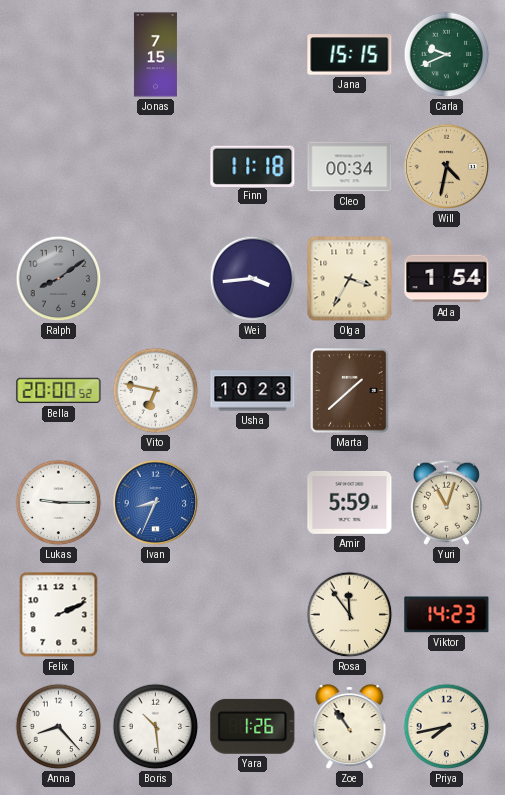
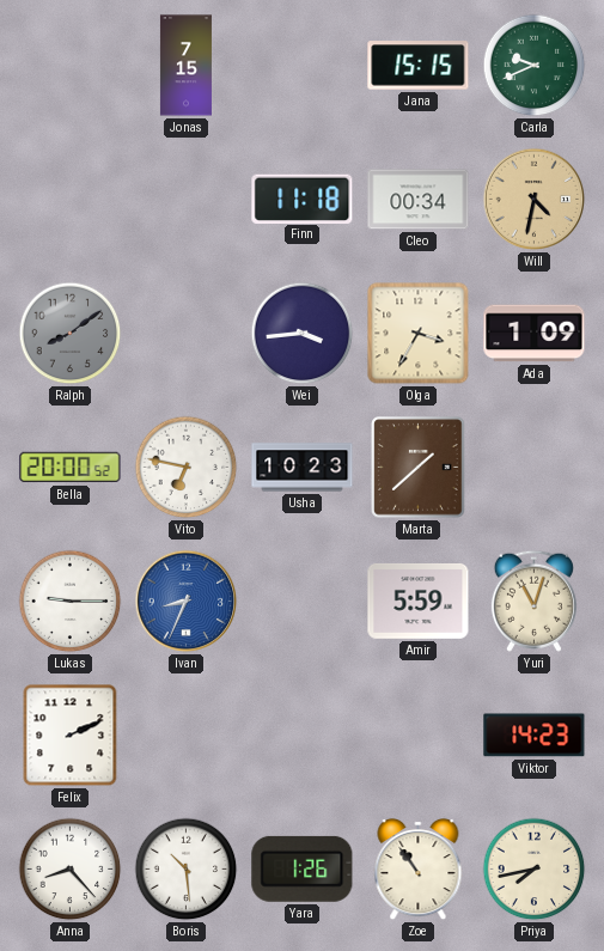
Ada: 1:54 -> 1:09 (535, 334)
Rosa: 11:54 -> none (350, 615)
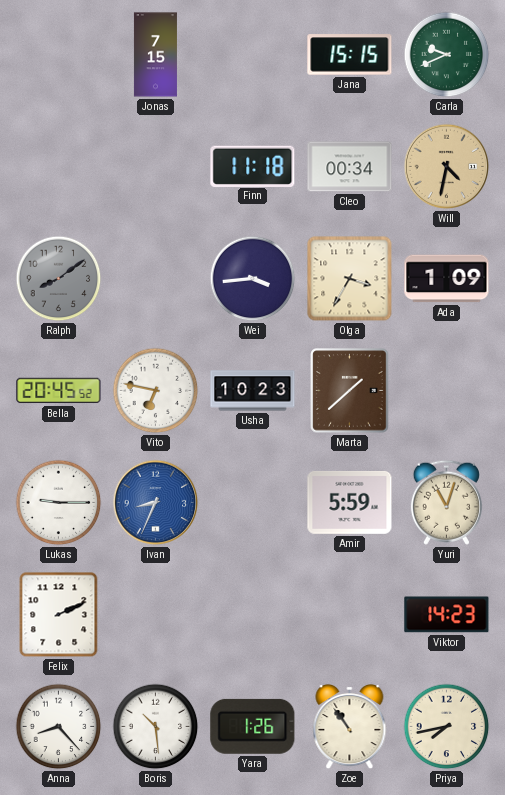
Bella: 20:00 -> 20:45 (59, 391)
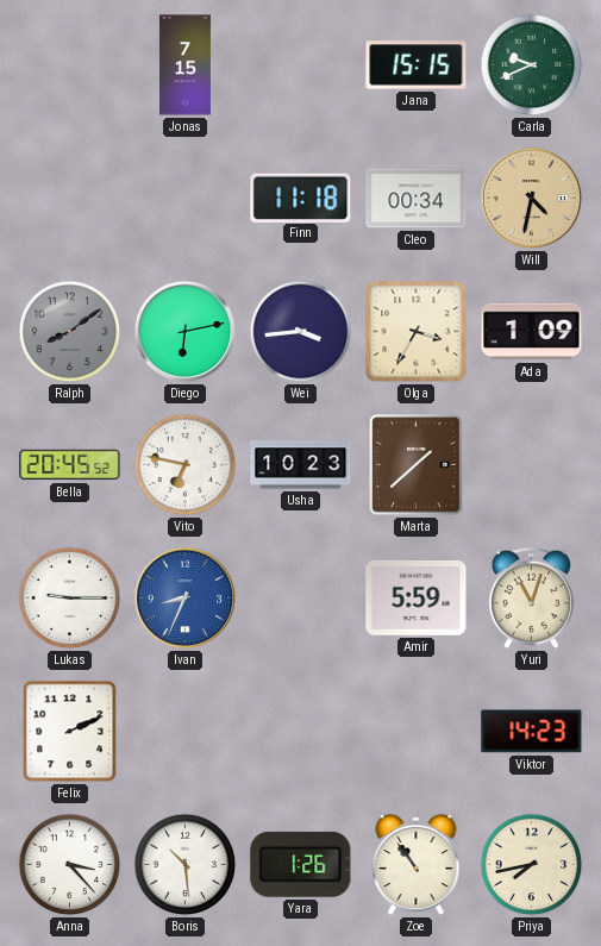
Diego: none -> 6:13 (186, 332)
Anna: 8:23 -> 3:23 (70, 865)
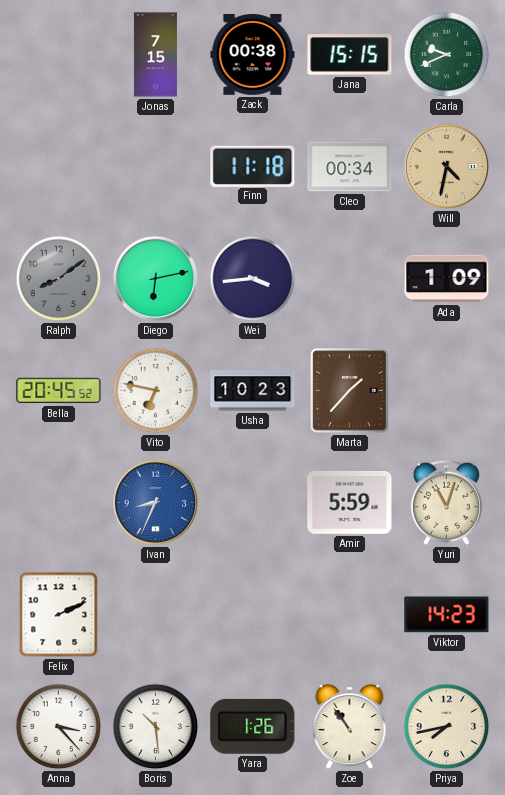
Zack: none -> 00:38 (253, 54)
Olga: 3:35 -> none (417, 332)
Marta: 1:38 -> 1:37 (350, 391)
Lukas: 9:15 -> none (70, 599)
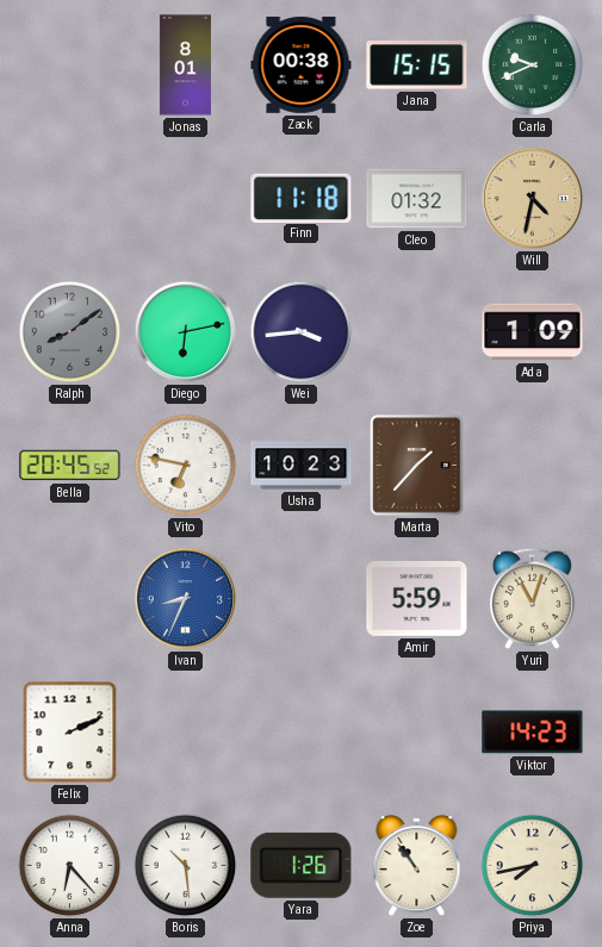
Jonas: 7:15 -> 8:01 (185, 66)
Cleo: 00:34 -> 01:32 (417, 199)
Anna: 3:23 -> 6:23 (70, 866)
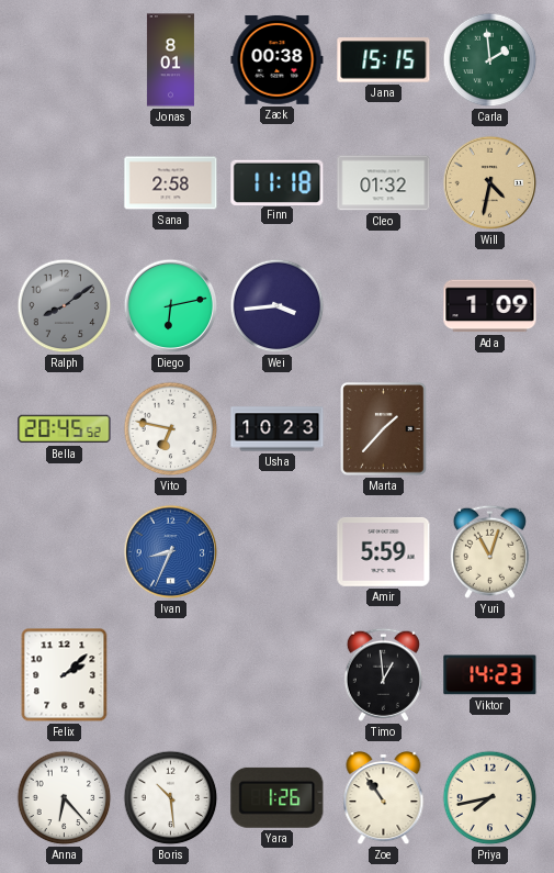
Carla: 9:41 -> 1:59 (490, 60)
Sana: none -> 2:58 (171, 183)
Felix: 2:11 -> 2:08 (65, 675)
Timo: none -> 12:59 (383, 674)
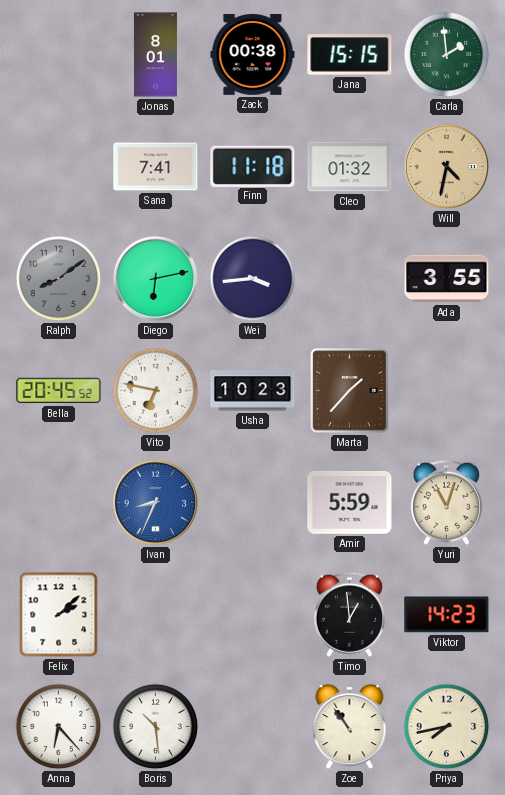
Sana: 2:58 -> 7:41 (156, 167)
Ada: 1:09 -> 3:55 (447, 279)
Yara: 1:26 -> none (278, 797)
